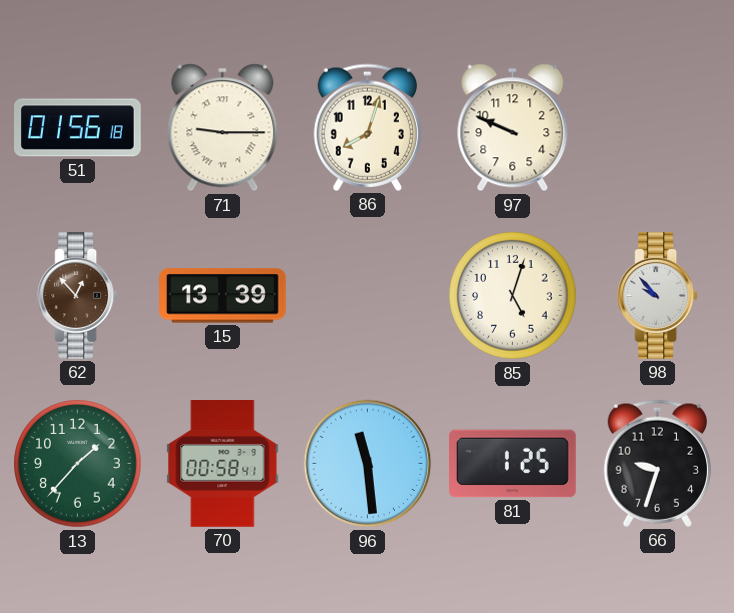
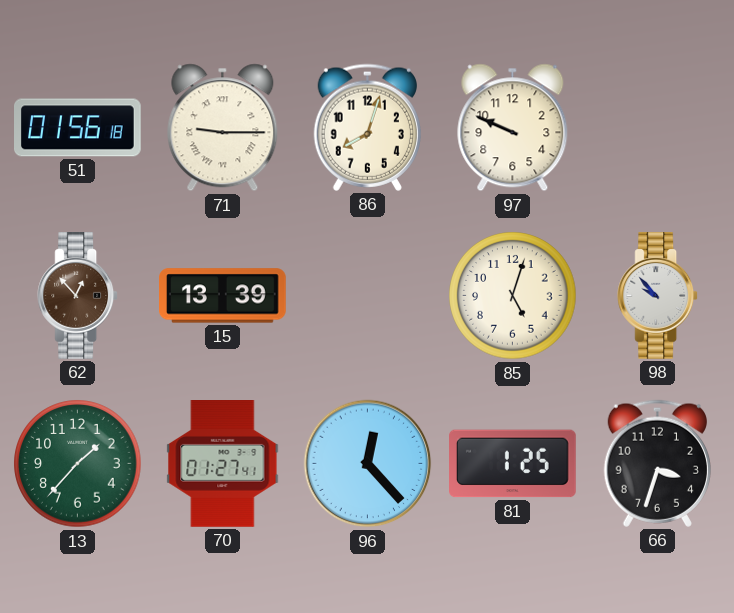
70: 00:58 -> 01:27 (223, 464)
96: 11:29 -> 12:23 (368, 464)
66: 9:33 -> 3:33 (657, 463)
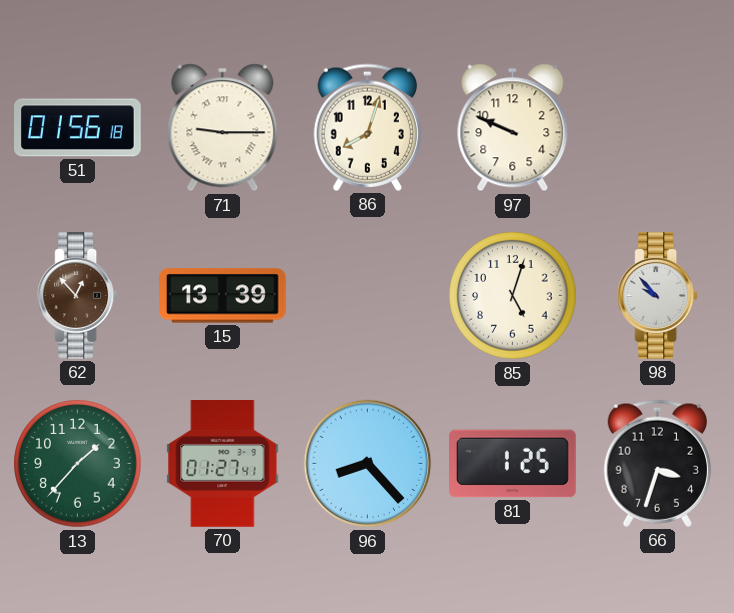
96: 12:23 -> 8:23 (368, 464)
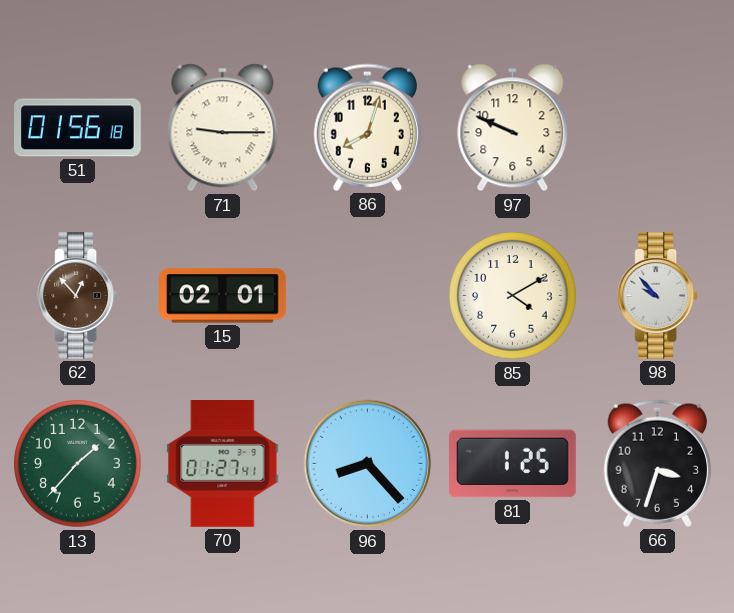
15: 13:39 -> 02:01 (223, 296)
85: 5:03 -> 4:10 (513, 296)
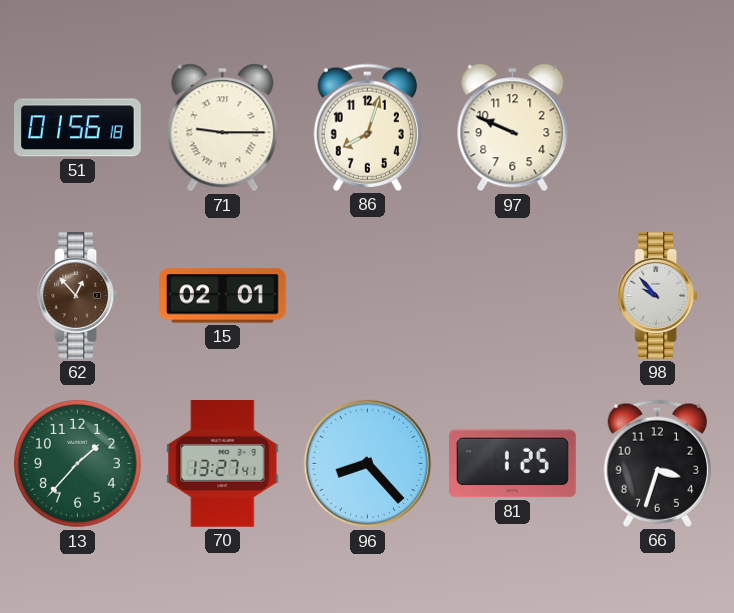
85: 4:10 -> none (513, 296)
70: 01:27 -> 13:27 (223, 464)
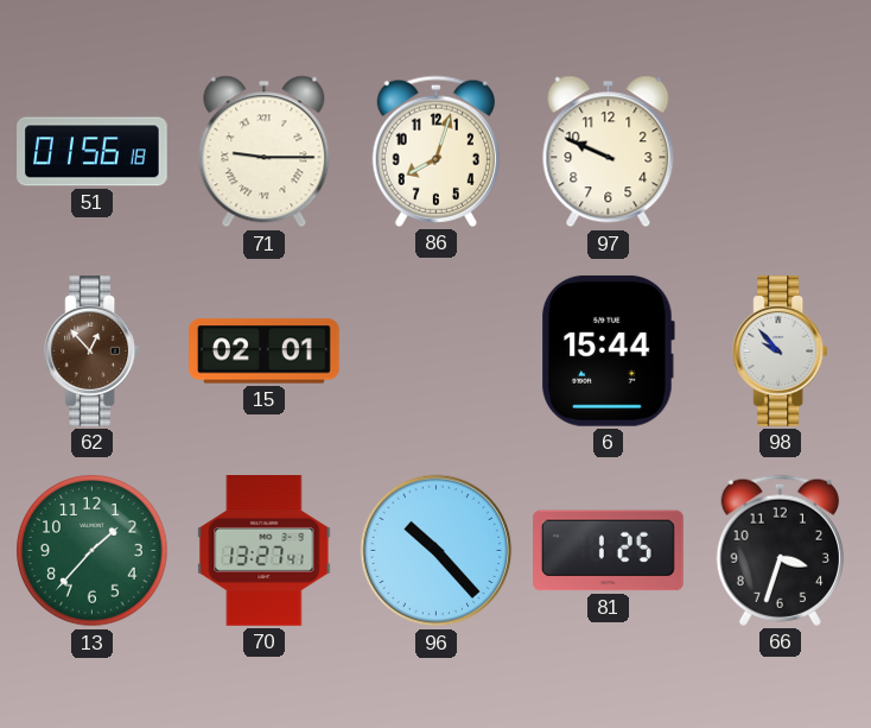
6: none -> 15:44 (608, 350)
96: 8:23 -> 10:23 (437, 551)
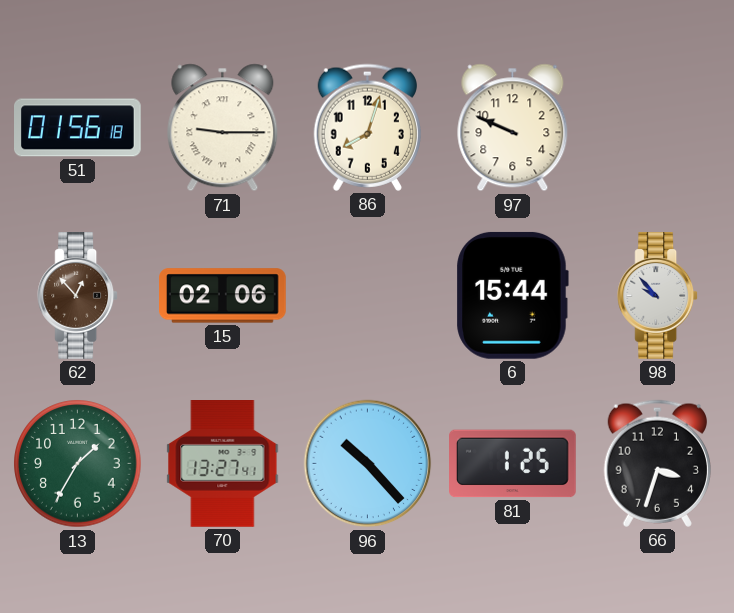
15: 02:01 -> 02:06 (223, 296)
13: 1:37 -> 1:35 (78, 464)
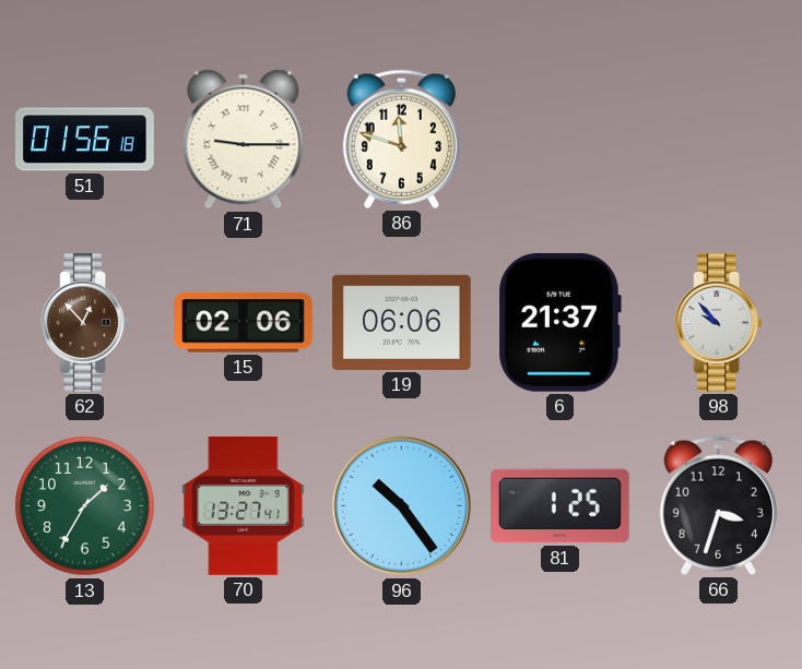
86: 8:03 -> 11:48 (401, 139)
97: 9:49 -> none (513, 128)
19: none -> 06:06 (401, 322)
6: 15:44 -> 21:37 (559, 322)
96: 10:23 -> 10:24 (402, 506)
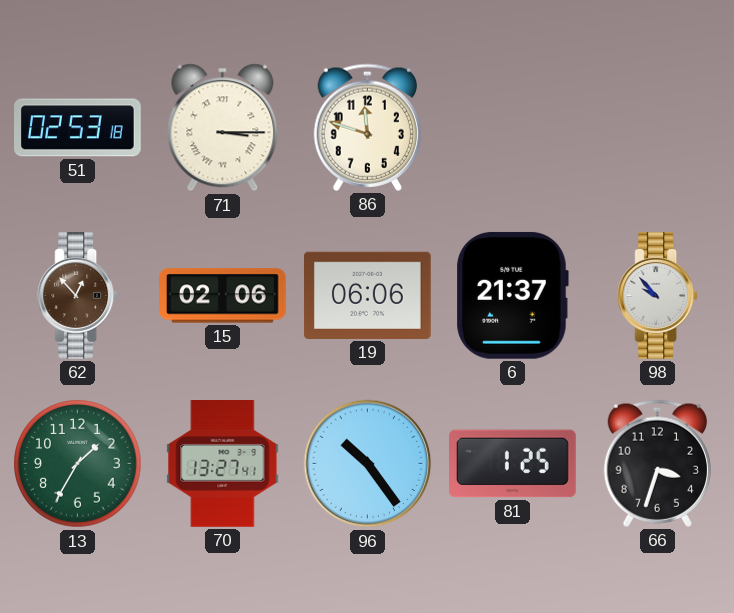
51: 01:56 -> 02:53 (78, 128)
71: 9:15 -> 3:15 (223, 128)
